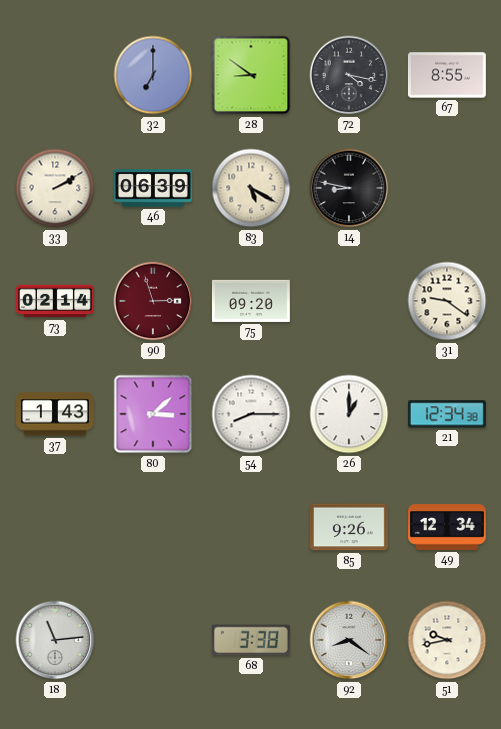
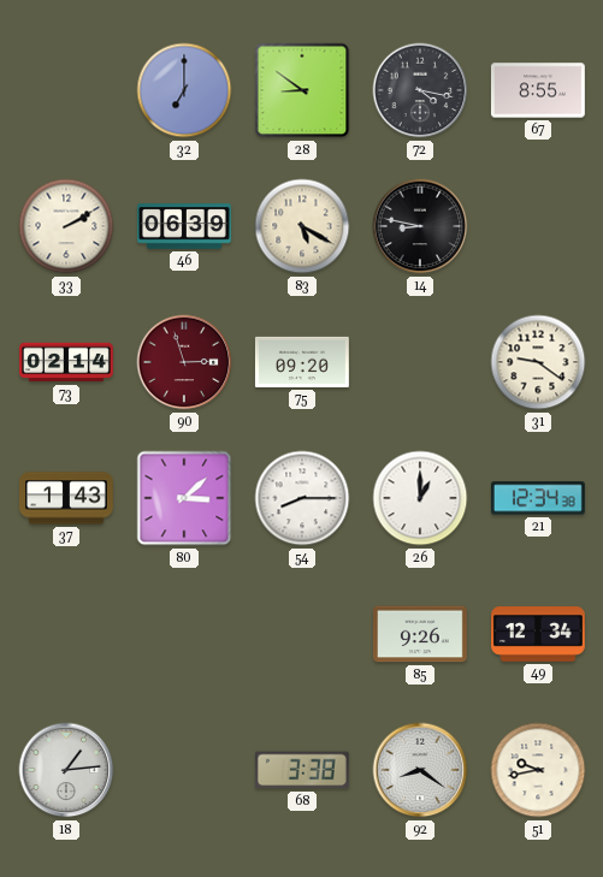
18: 11:14 -> 1:14 (66, 770)
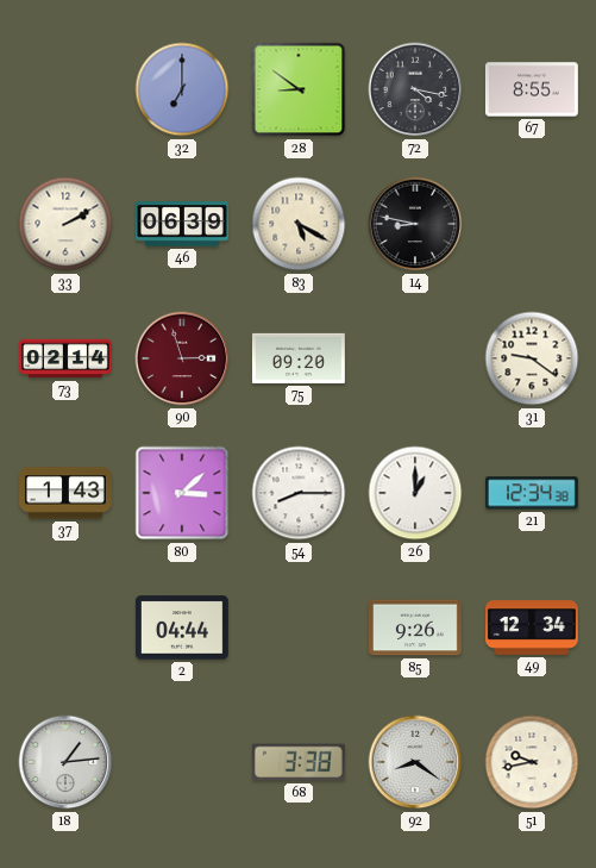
2: none -> 04:44 (182, 627)
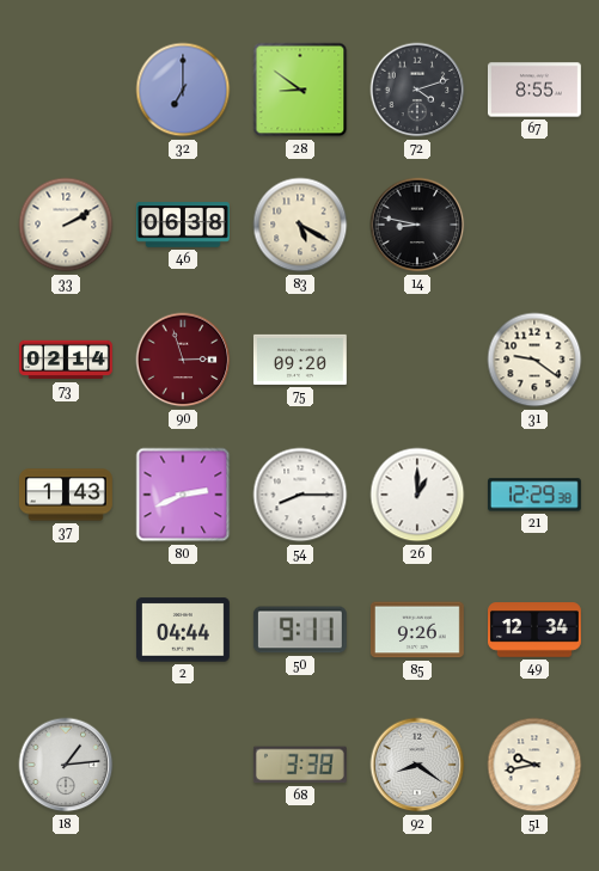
72: 4:17 -> 4:12 (417, 90)
46: 06:39 -> 06:38 (184, 225)
80: 3:08 -> 2:41 (183, 495)
21: 12:34 -> 12:29 (534, 495)
50: none -> 9:11 (300, 630)
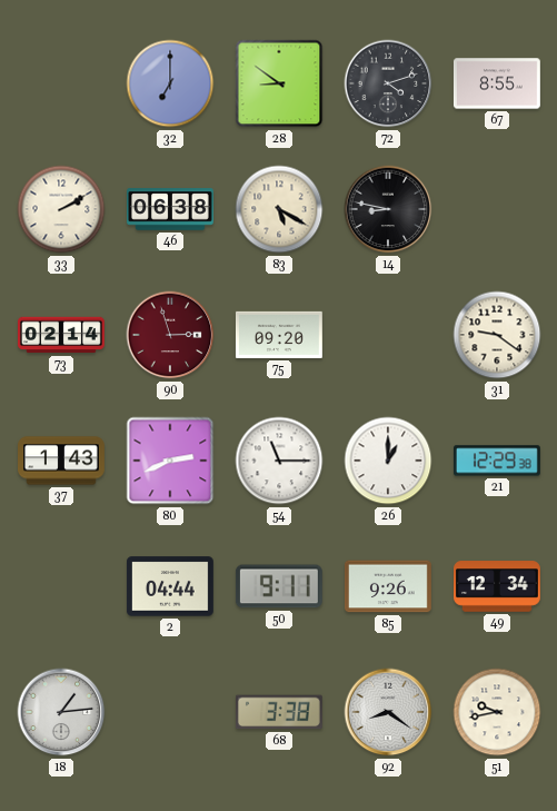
54: 8:15 -> 11:15 (279, 461)
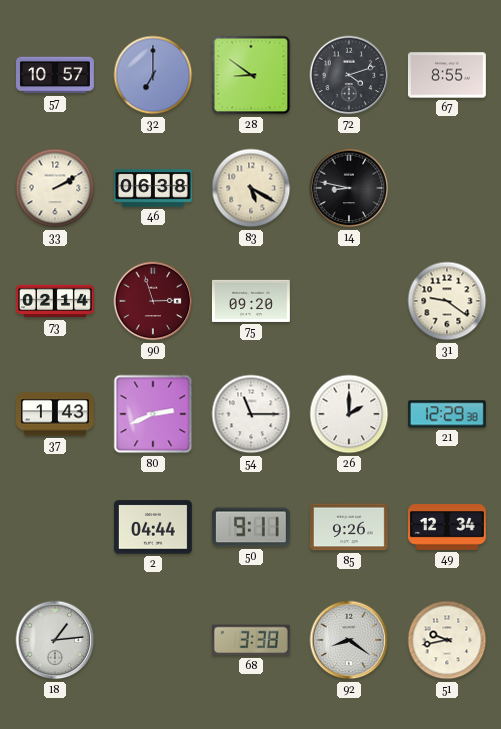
57: none -> 10:57 (56, 75)
26: 1:00 -> 2:00 (349, 414)
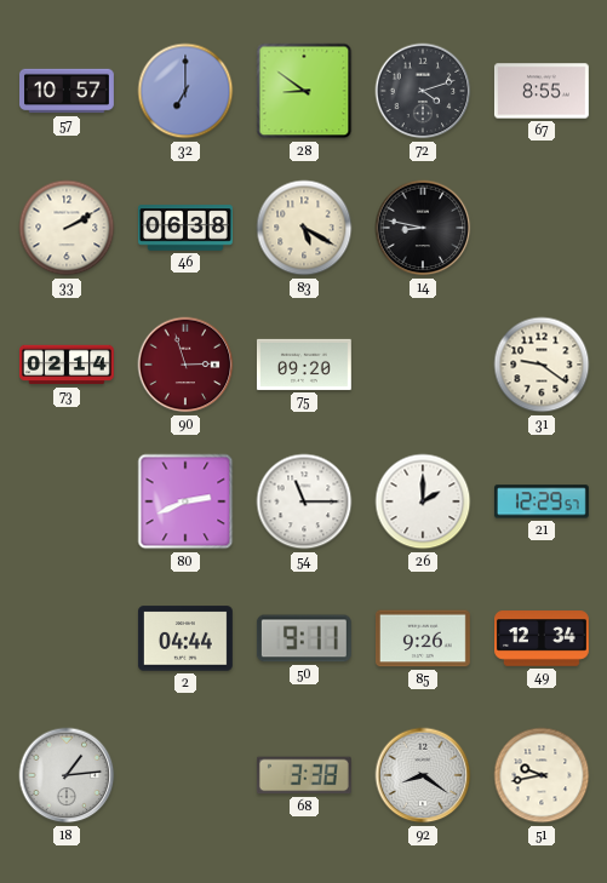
37: 1:43 -> none (56, 414)
21: 12:29:38 -> 12:29:57 (542, 501)
